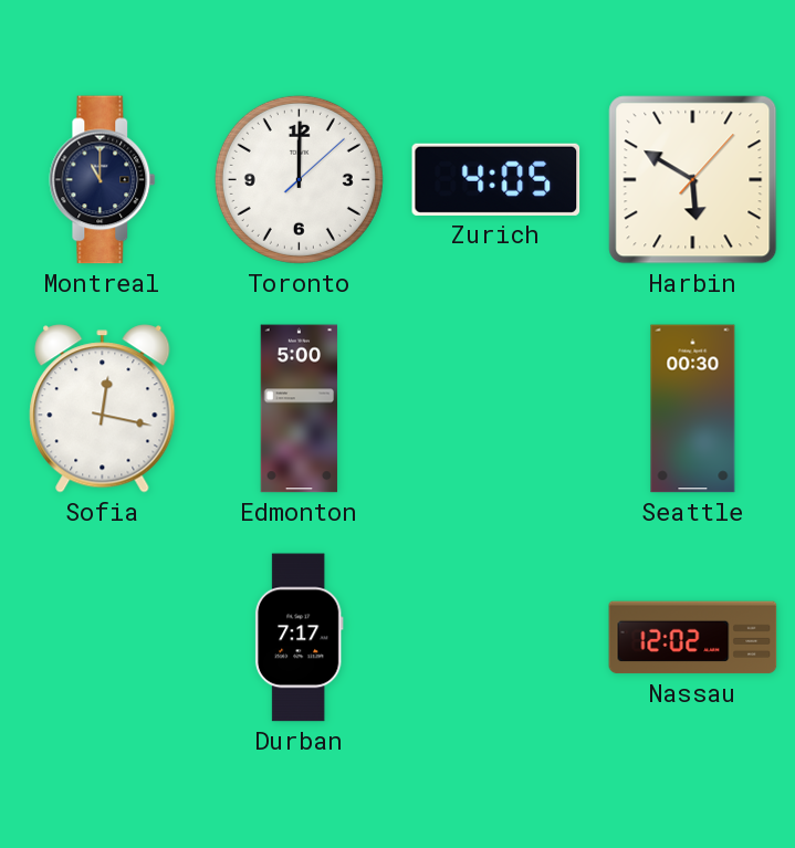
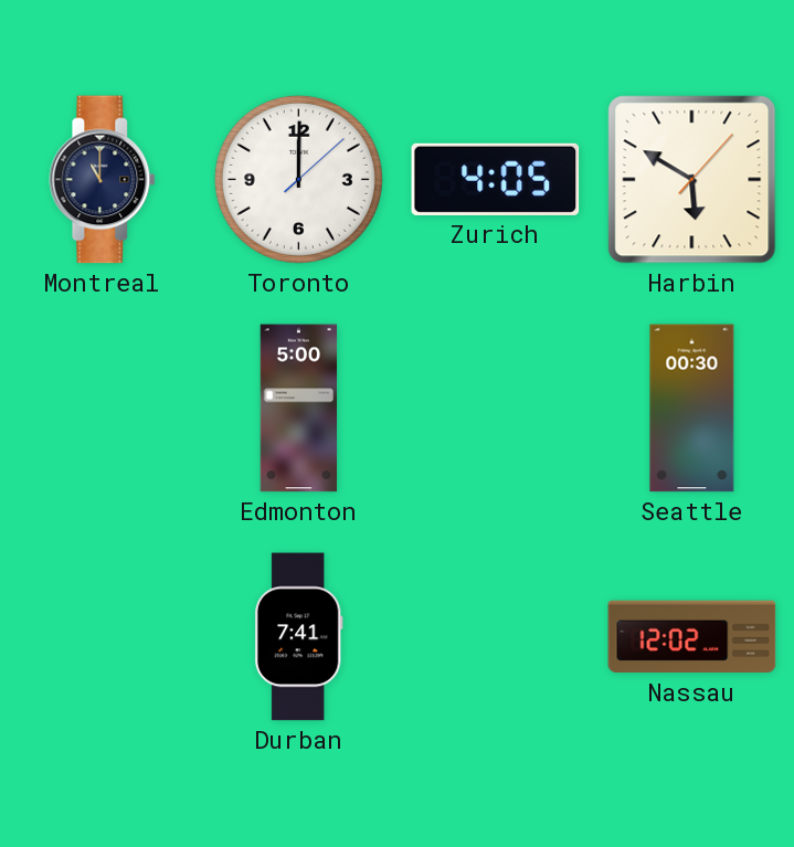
Sofia: 12:17 -> none (103, 409)
Durban: 7:17 -> 7:41 (298, 637)
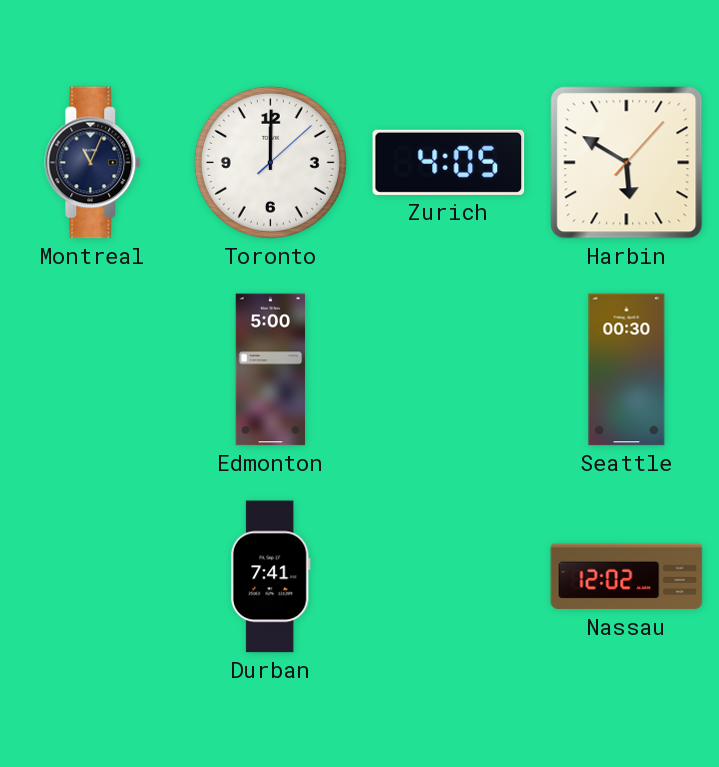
Montreal: 11:00 -> 11:04 (93, 163)
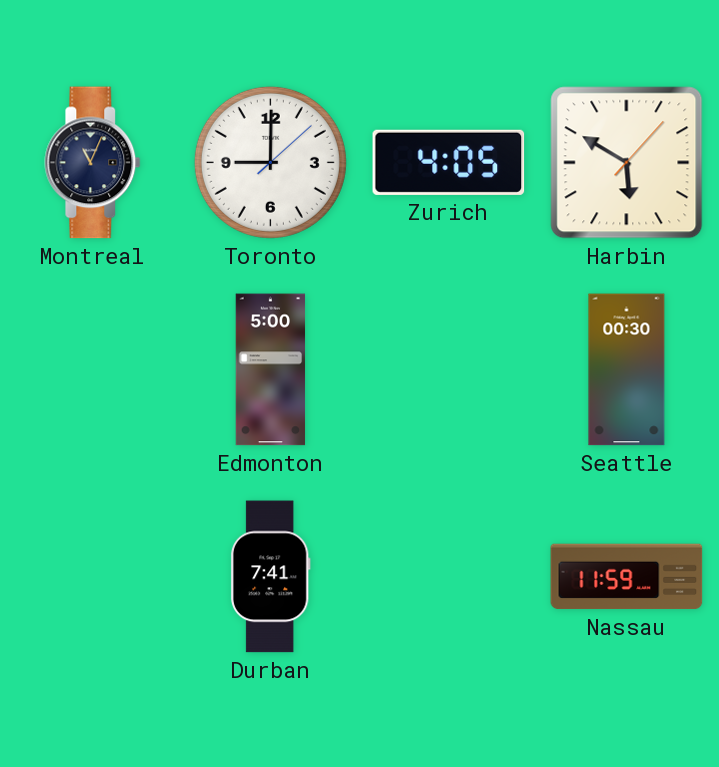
Toronto: 12:00 -> 9:00 (270, 162)
Nassau: 12:02 -> 11:59 (627, 577)
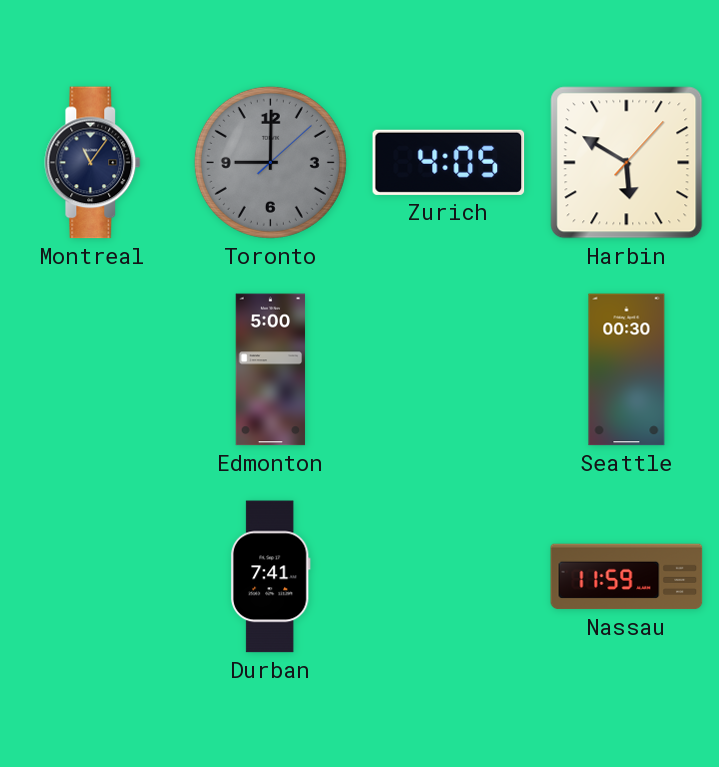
Montreal: 11:04 -> 11:06 (93, 163)
Toronto dial: white -> grey (270, 162)
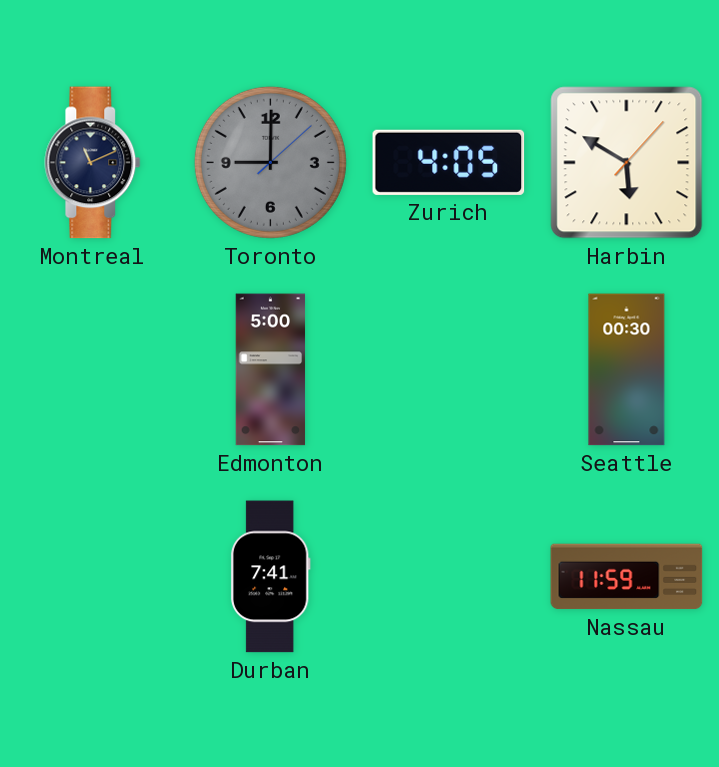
Montreal: 11:06 -> 11:11 (93, 163)
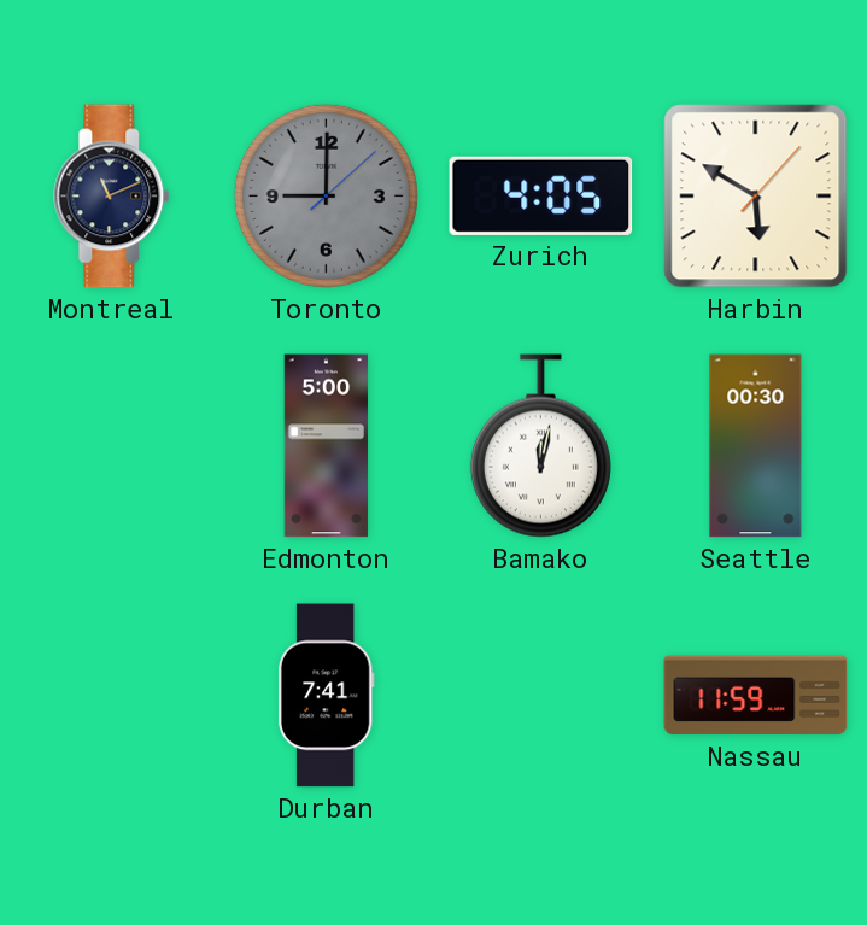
Bamako: none -> 12:02 (540, 446)
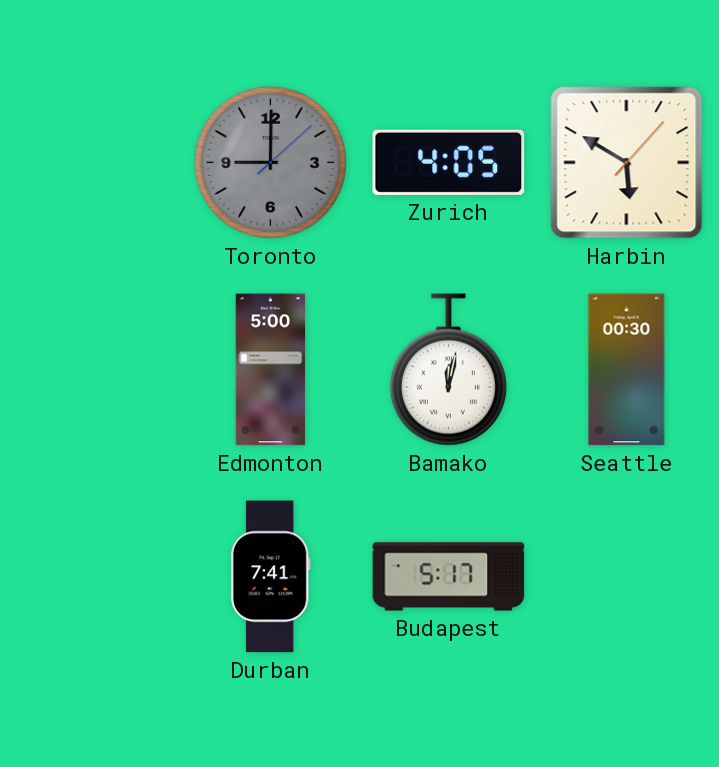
Montreal: 11:11 -> none (112, 197)
Budapest: none -> 5:17 (449, 577)
Nassau: 11:59 -> none (756, 696)
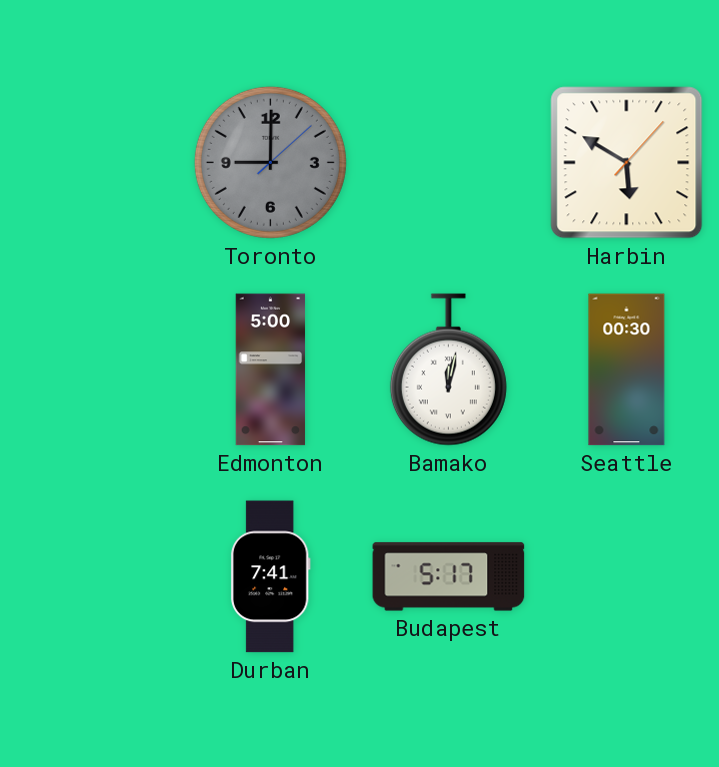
Zurich: 4:05 -> none (449, 162)
